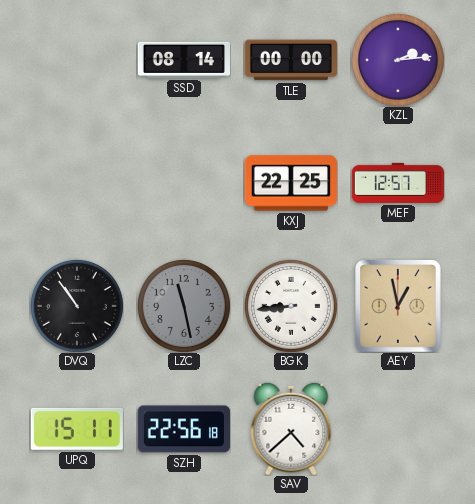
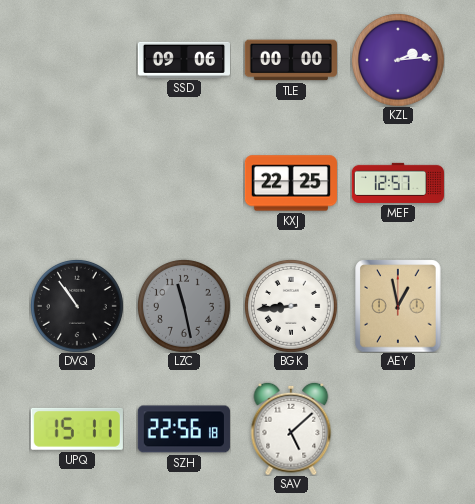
SSD: 08:14 -> 09:06 (183, 60)
SAV: 4:38 -> 5:08 (291, 429)
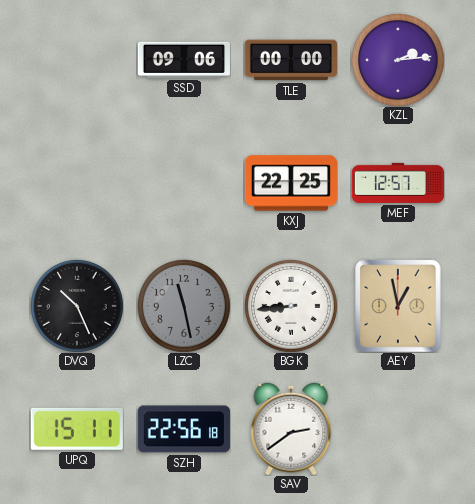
DVQ: 10:54 -> 10:26 (77, 306)
SAV: 5:08 -> 2:39 (291, 429)
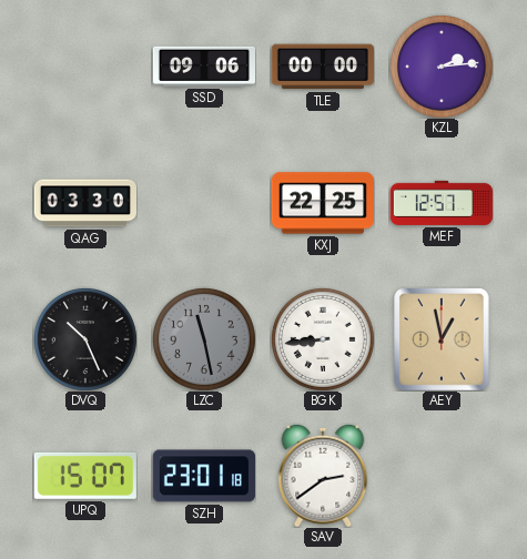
QAG: none -> 03:30 (84, 203)
UPQ: 15:11 -> 15:07 (85, 476)
SZH: 22:56 -> 23:01 (204, 476)
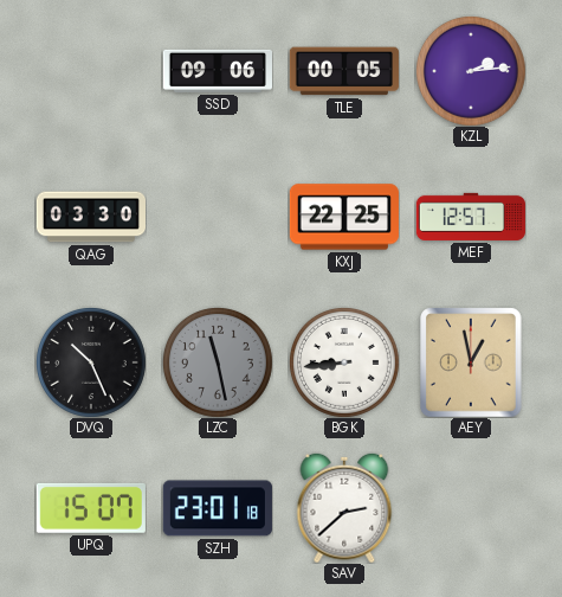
TLE: 00:00 -> 00:05 (344, 71)
SAV: 2:39 -> 2:38 (344, 508)
